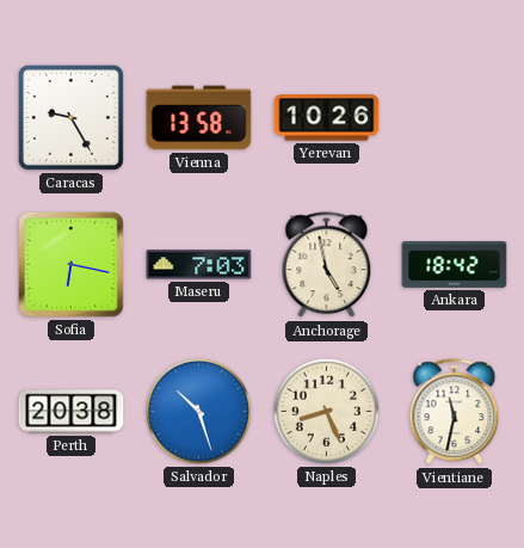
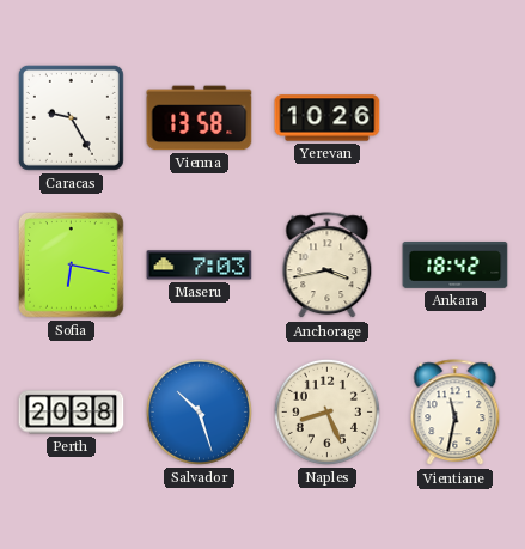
Anchorage: 4:58 -> 3:43 (328, 266)
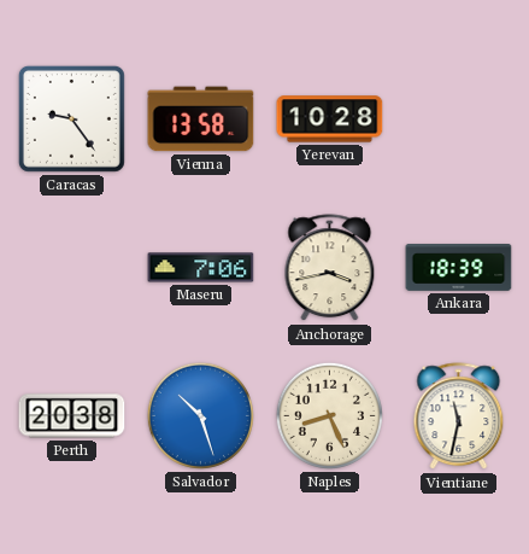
Caracas: 9:25 -> 9:24 (71, 118)
Yerevan: 10:26 -> 10:28 (330, 119)
Sofia: 6:17 -> none (72, 266)
Maseru: 7:03 -> 7:06 (201, 268)
Ankara: 18:42 -> 18:39 (459, 268)
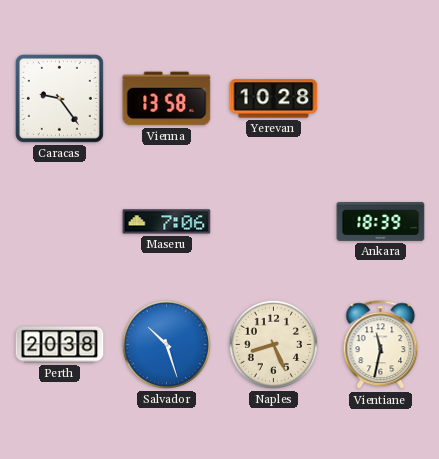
Anchorage: 3:43 -> none (330, 268)
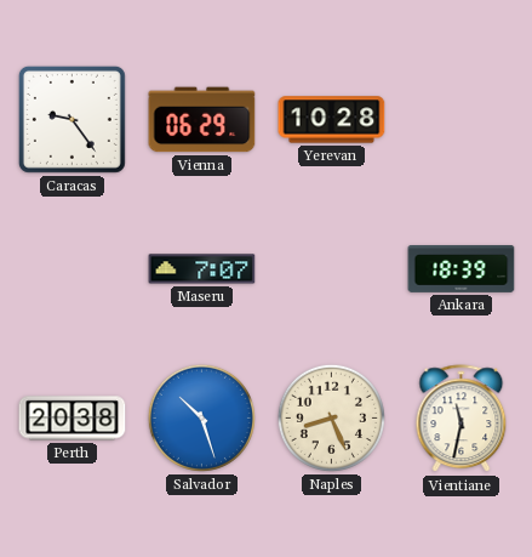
Vienna: 13:58 -> 06:29 (202, 120)
Maseru: 7:06 -> 7:07 (202, 269)
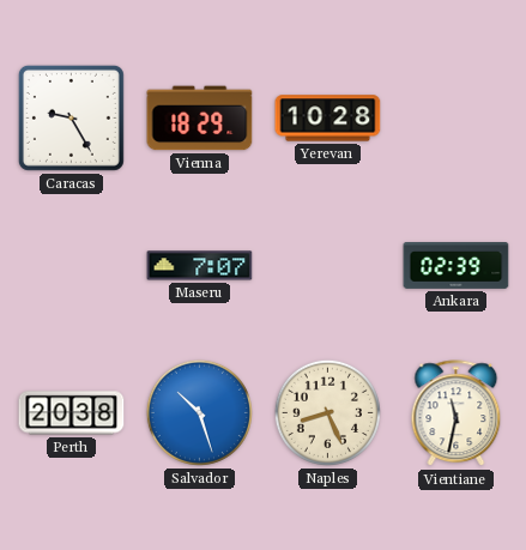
Caracas: 9:24 -> 9:25 (71, 117)
Vienna: 06:29 -> 18:29 (200, 119)
Ankara: 18:39 -> 02:39 (457, 266)
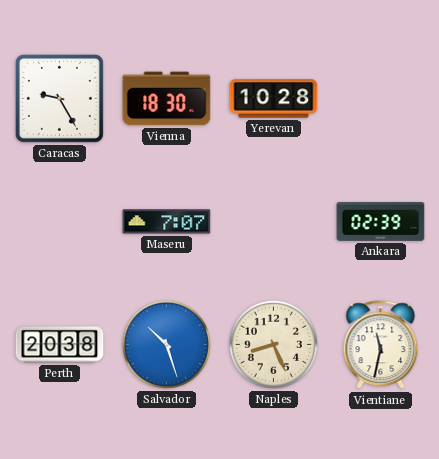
Vienna: 18:29 -> 18:30 (167, 99)
